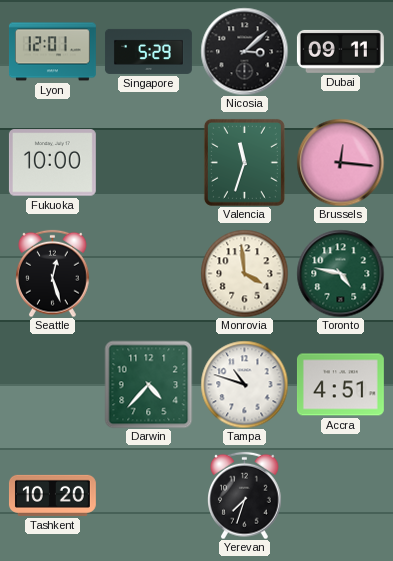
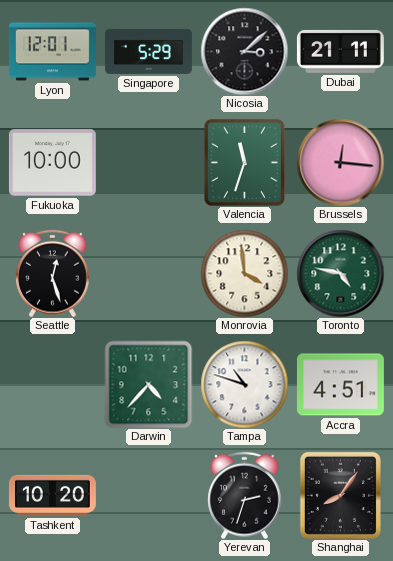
Dubai: 09:11 -> 21:11 (340, 51)
Yerevan: 7:33 -> 2:33 (245, 495)
Shanghai: none -> 8:06 (340, 495)
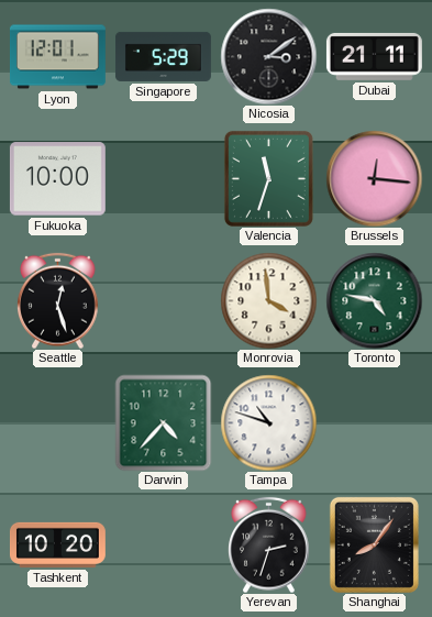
Nicosia: 3:08 -> 3:09 (268, 56)
Accra: 4:51 -> none (340, 385)
